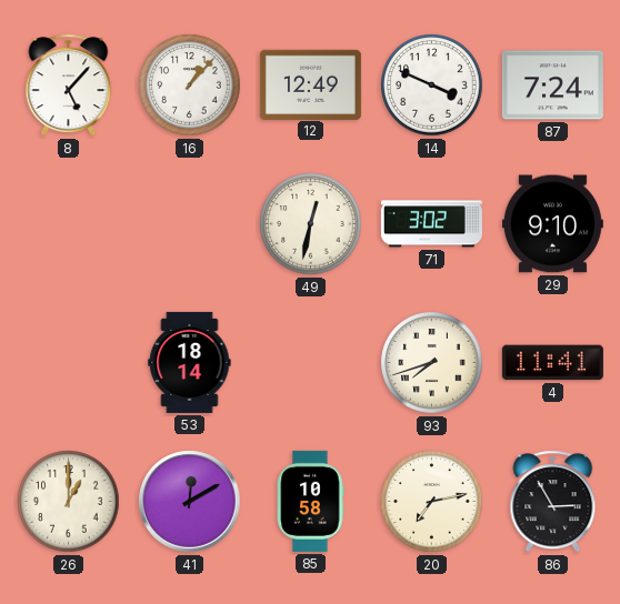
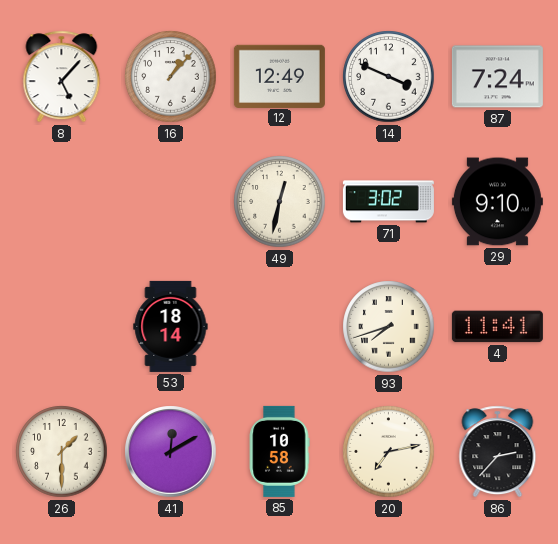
26: 1:00 -> 1:30 (62, 452)
86: 2:55 -> 2:37 (498, 452)
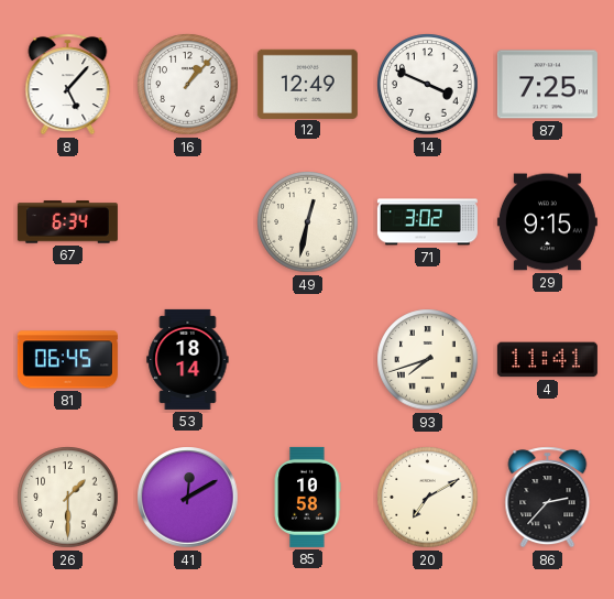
87: 7:24 -> 7:25 (547, 85)
67: none -> 6:34 (67, 222)
29: 9:10 -> 9:15 (547, 222)
81: none -> 06:45 (67, 360)
20: 7:13 -> 7:10 (428, 498)
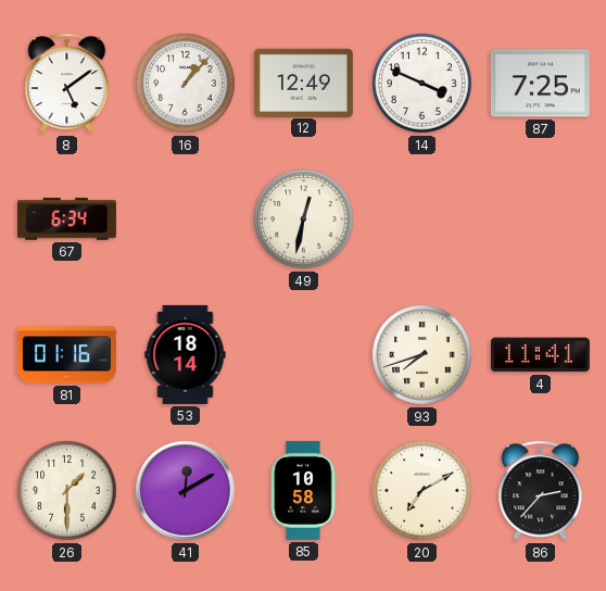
8: 5:07 -> 5:09 (67, 84)
71: 3:02 -> none (427, 222)
29: 9:15 -> none (547, 222)
81: 06:45 -> 01:16 (66, 355)
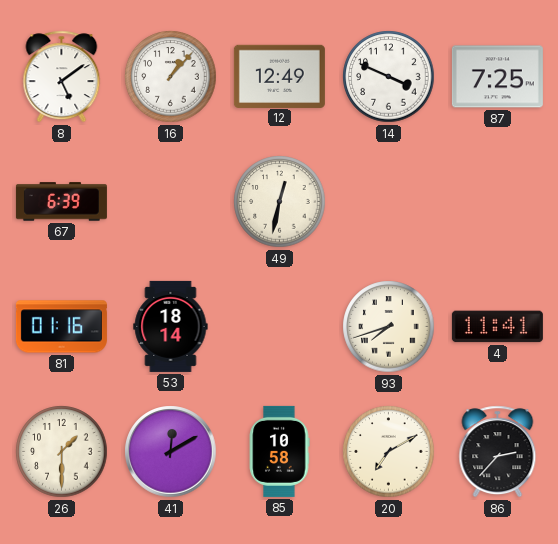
67: 6:34 -> 6:39 (61, 202)
